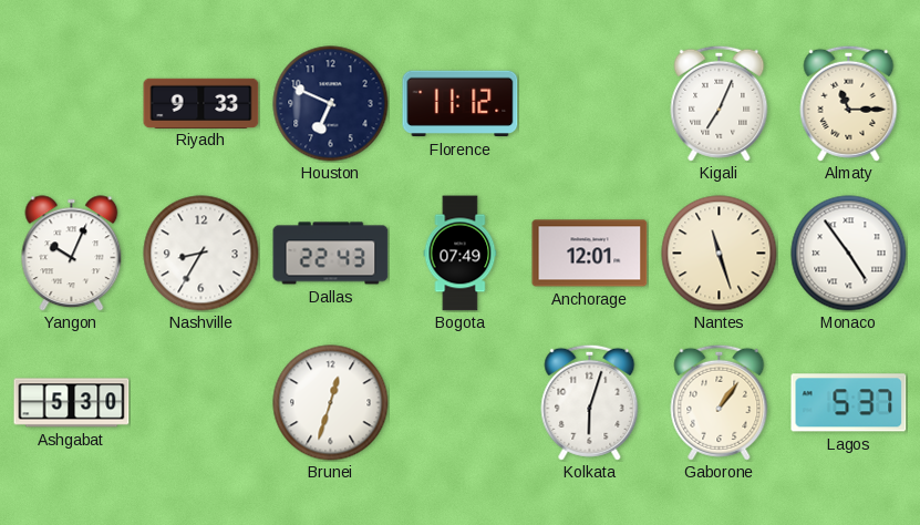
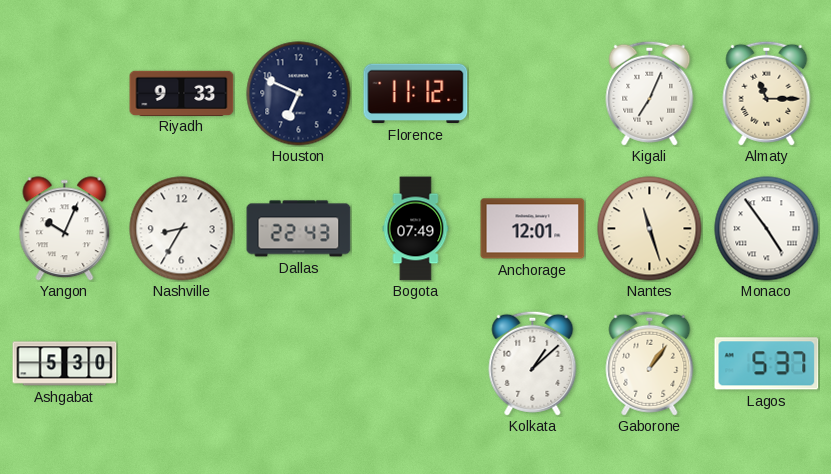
Brunei: 12:33 -> none (331, 403)
Kolkata: 6:03 -> 1:08 (533, 363)
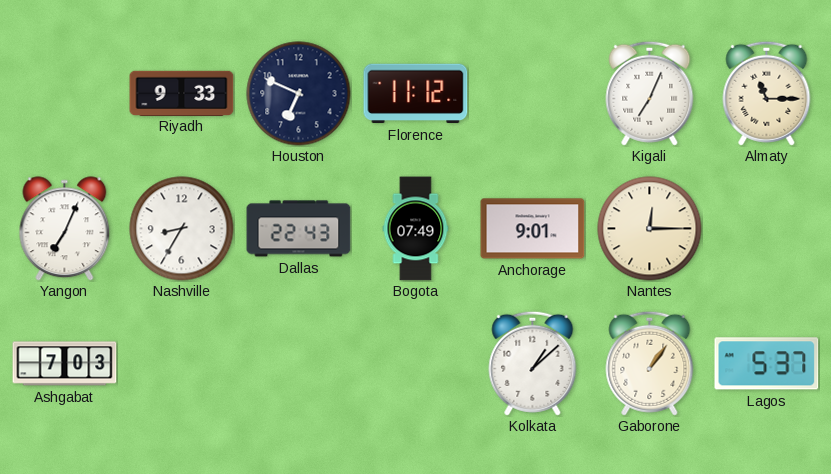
Yangon: 10:04 -> 7:04 (65, 229)
Anchorage: 12:01 -> 9:01 (533, 229)
Nantes: 11:27 -> 12:15 (650, 229)
Monaco: 4:54 -> none (767, 229)
Ashgabat: 5:30 -> 7:03 (65, 364)
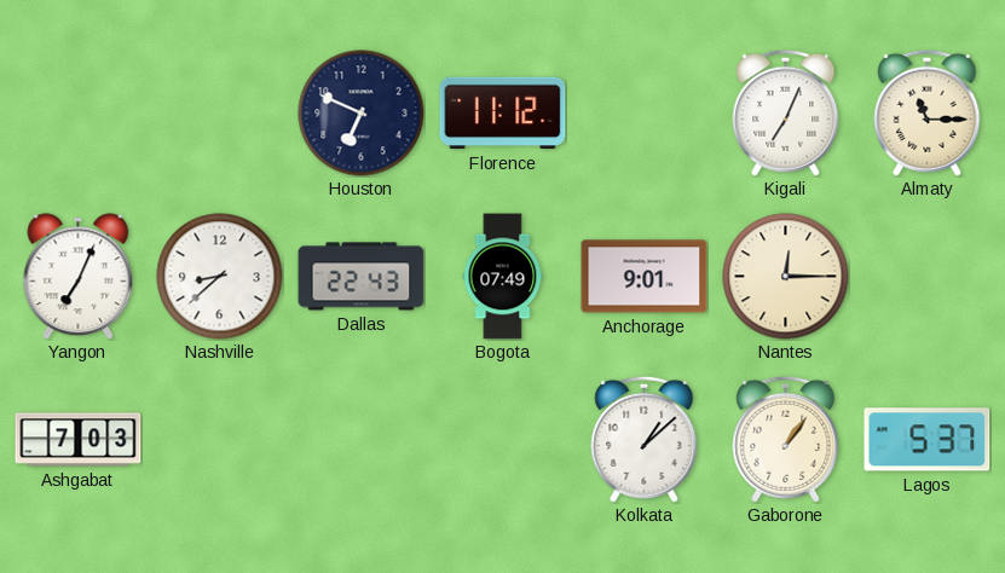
Riyadh: 9:33 -> none (182, 93)
Nashville: 8:35 -> 8:38 (220, 277)
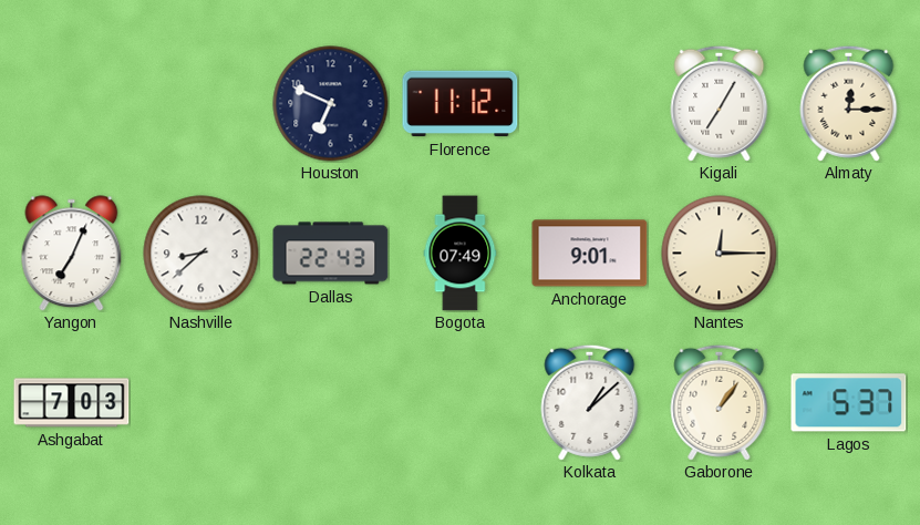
Kigali: 7:04 -> 7:05 (720, 103)
Almaty: 11:15 -> 12:15 (849, 103)
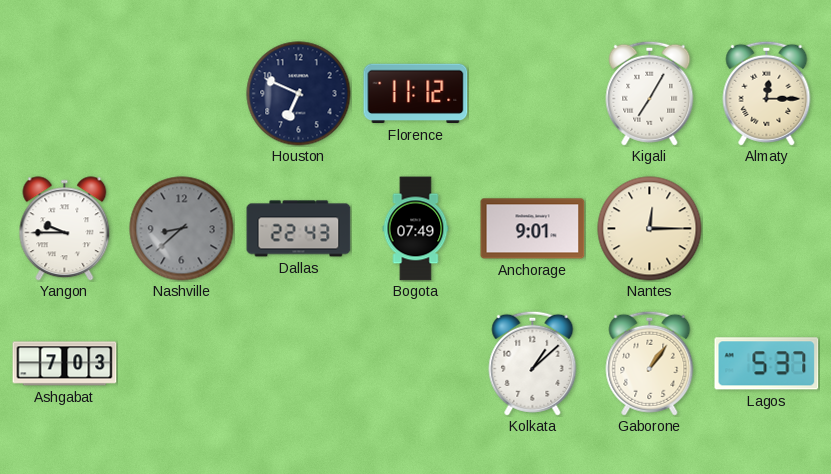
Yangon: 7:04 -> 9:45 (65, 229)
Nashville dial: white -> grey (182, 229)
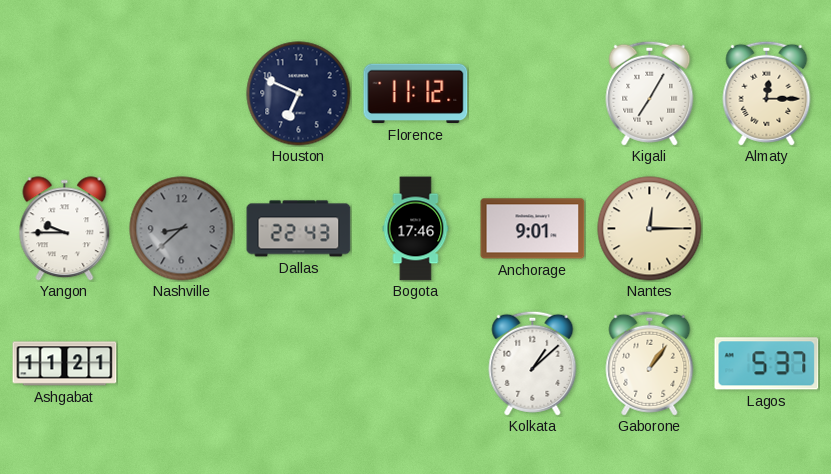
Bogota: 07:49 -> 17:46 (416, 229)
Ashgabat: 7:03 -> 11:21 (65, 364)
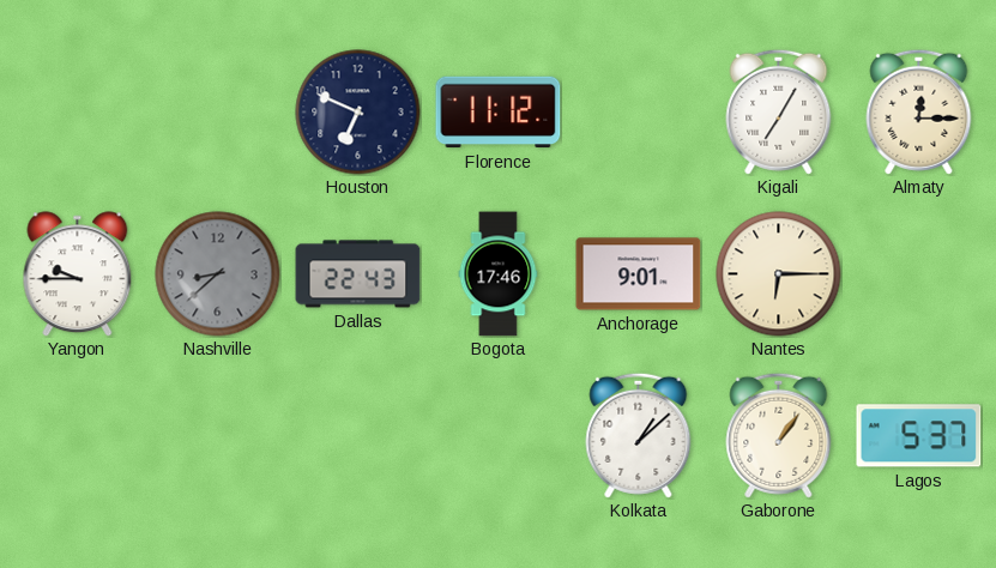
Nantes: 12:15 -> 6:15 (779, 274)
Ashgabat: 11:21 -> none (65, 364)
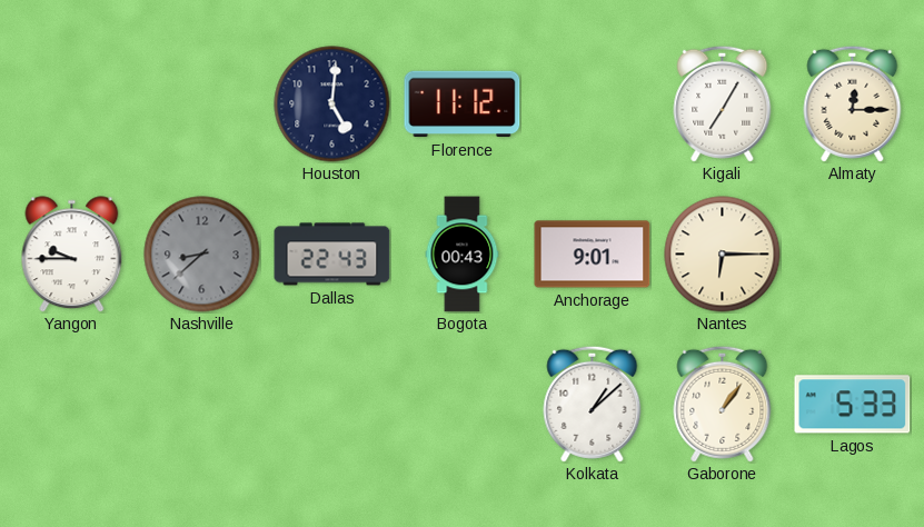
Houston: 6:49 -> 5:01 (332, 105)
Bogota: 17:46 -> 00:43 (463, 255)
Lagos: 5:37 -> 5:33 (853, 405)
